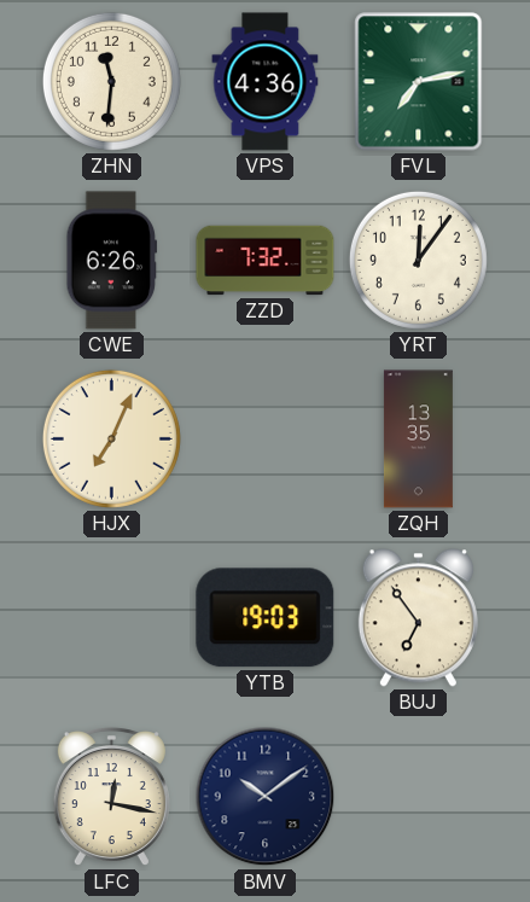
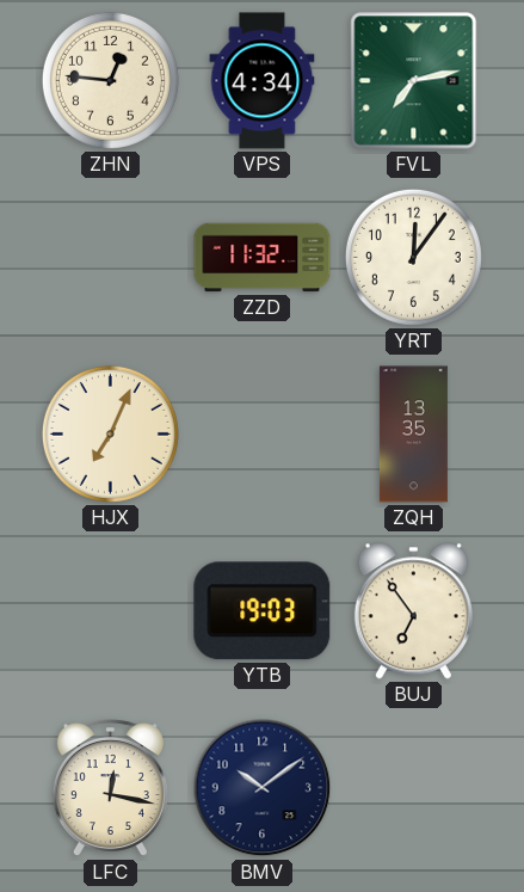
ZHN: 11:31 -> 12:46 (110, 80)
VPS: 4:36 -> 4:34 (263, 81)
CWE: 6:26 -> none (112, 261)
ZZD: 7:32 -> 11:32 (263, 258)
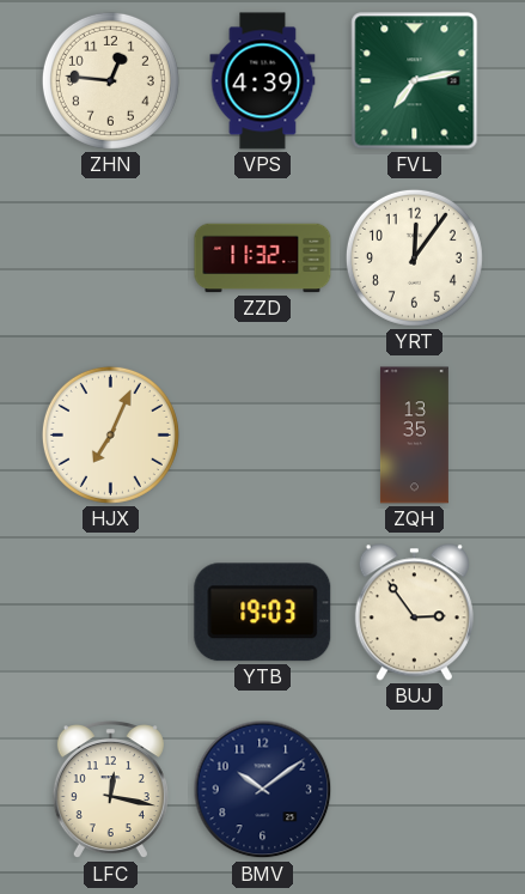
VPS: 4:34 -> 4:39 (263, 81)
BUJ: 6:54 -> 2:54 (414, 613)
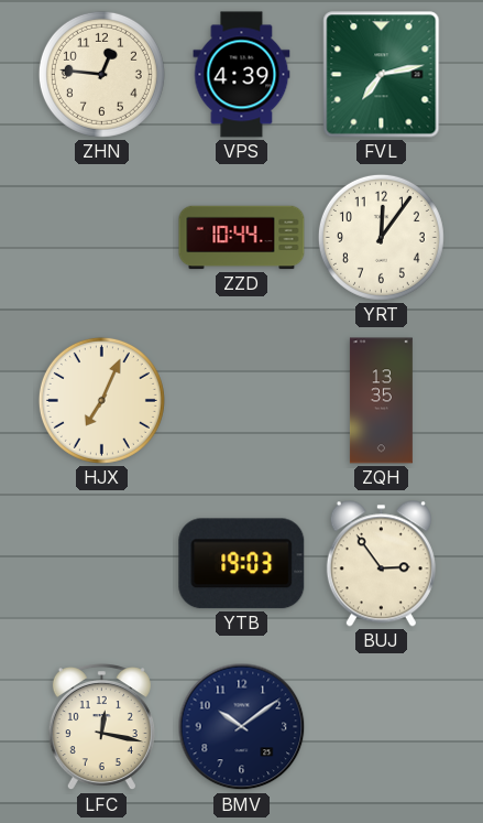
ZZD: 11:32 -> 10:44 (242, 238)
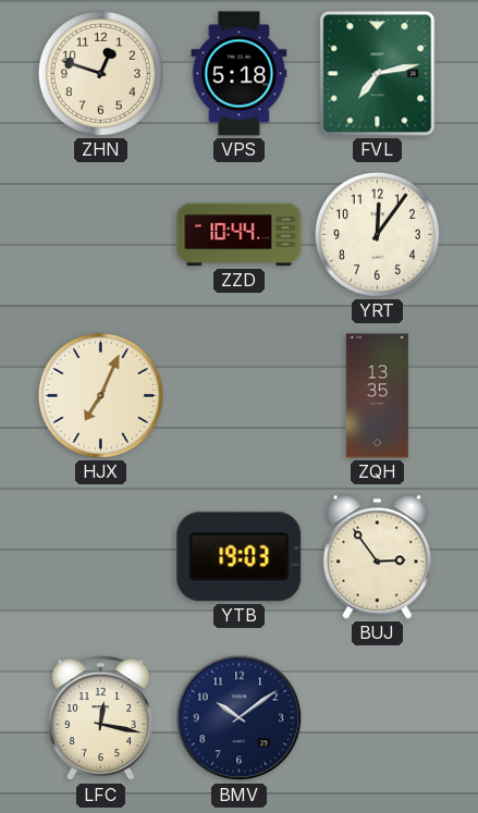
ZHN: 12:46 -> 12:48 (100, 73)
VPS: 4:39 -> 5:18 (240, 74)
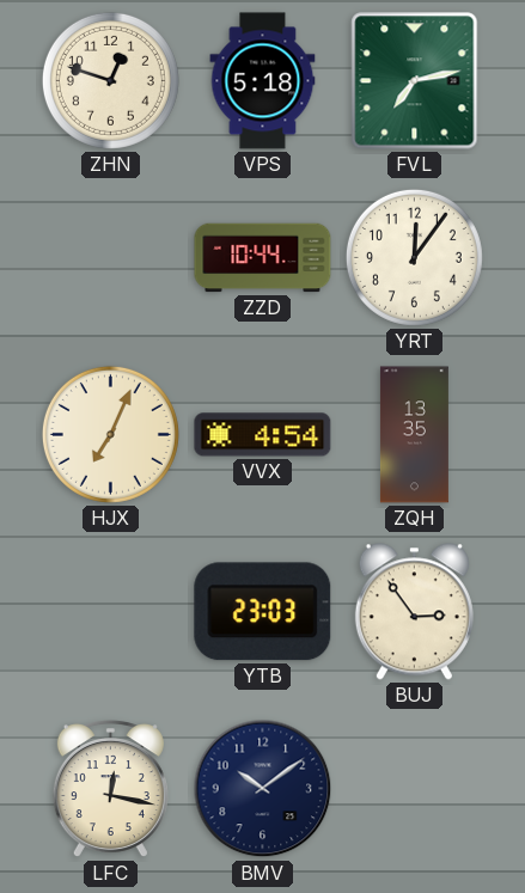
VVX: none -> 4:54 (263, 435)
YTB: 19:03 -> 23:03 (263, 612)
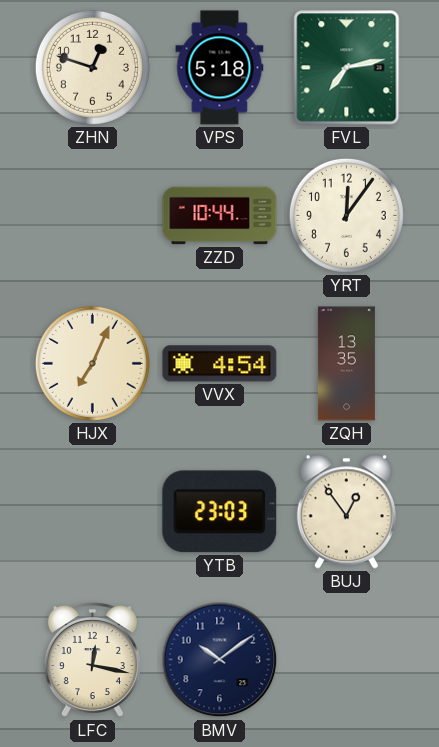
BUJ: 2:54 -> 12:54 (346, 512)
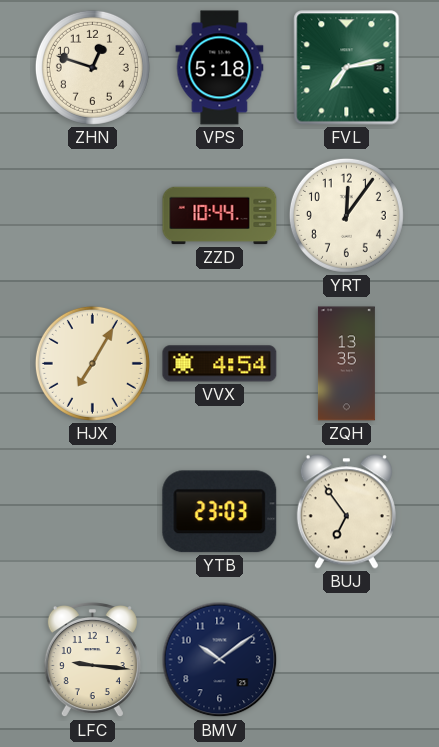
HJX: 7:04 -> 7:05 (92, 363)
BUJ: 12:54 -> 6:54 (346, 512)
LFC: 12:17 -> 9:16 (92, 660)
